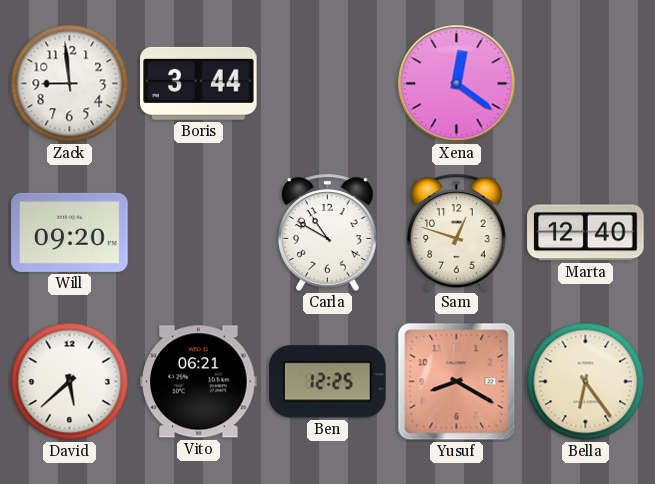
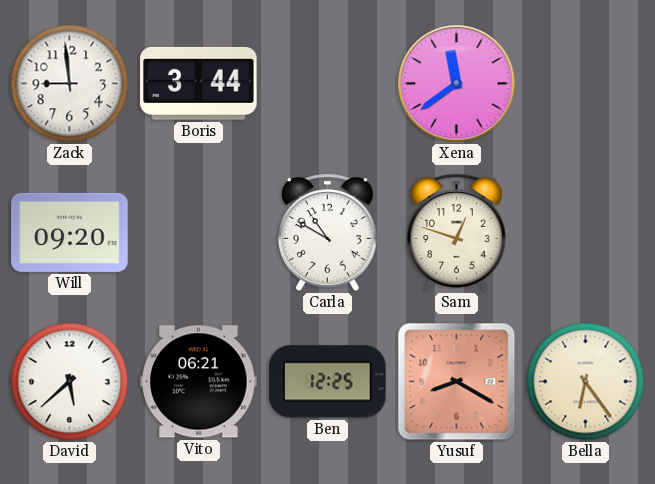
Xena: 12:21 -> 11:39 (457, 84)
Marta: 12:40 -> none (586, 233)
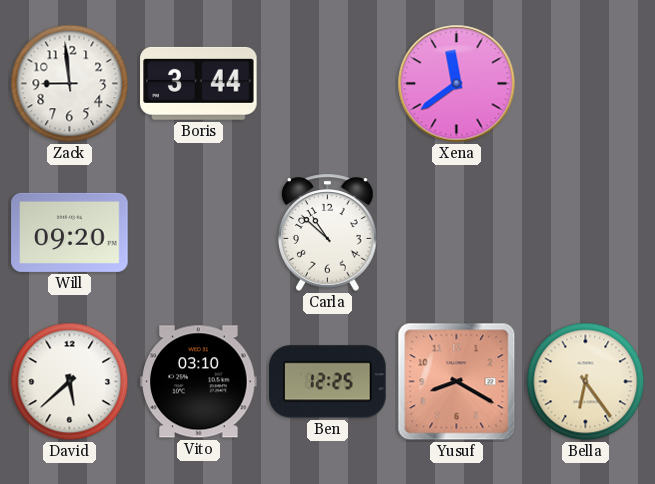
Carla: 10:50 -> 10:52 (328, 232)
Sam: 12:48 -> none (457, 232)
Vito: 06:21 -> 03:10 (199, 382)
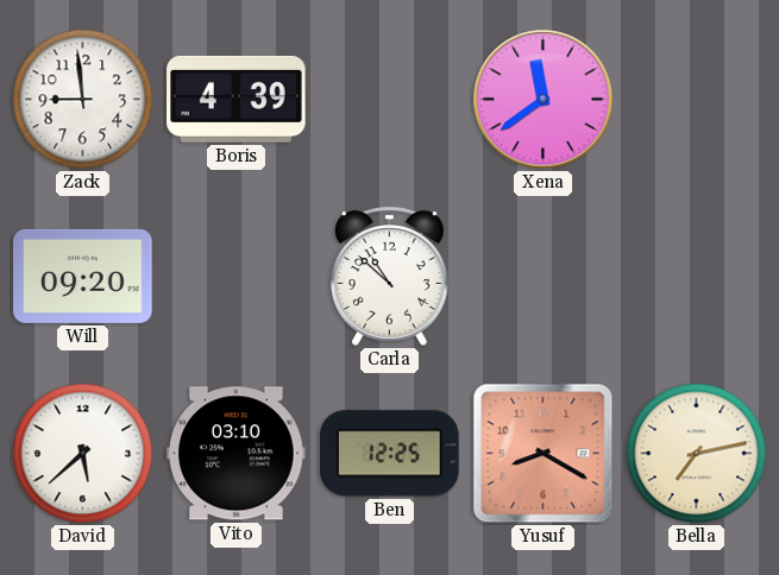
Boris: 3:44 -> 4:39 (237, 99)
Bella: 6:24 -> 7:13 (697, 454)
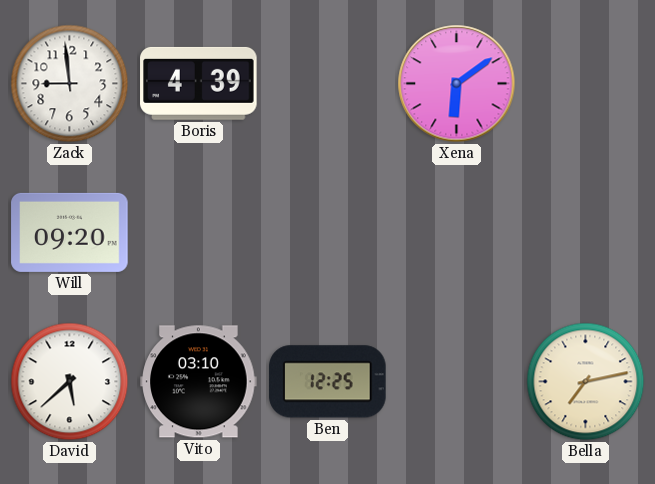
Xena: 11:39 -> 6:09 (457, 84)
Carla: 10:52 -> none (390, 276)
Yusuf: 8:20 -> none (544, 454)
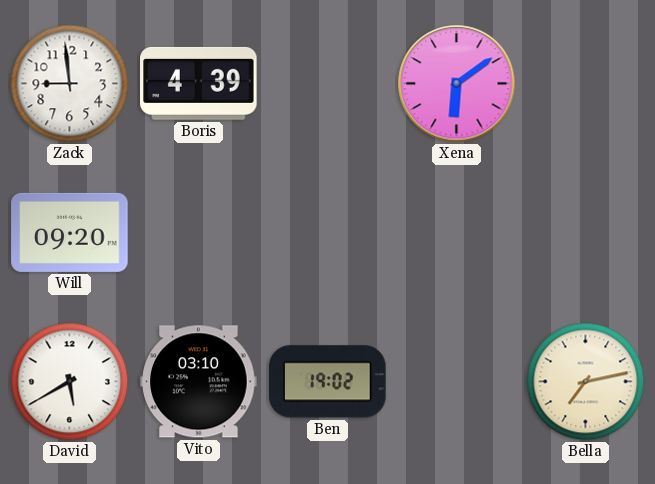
David: 5:38 -> 5:40 (70, 382)
Ben: 12:25 -> 19:02 (328, 382)
